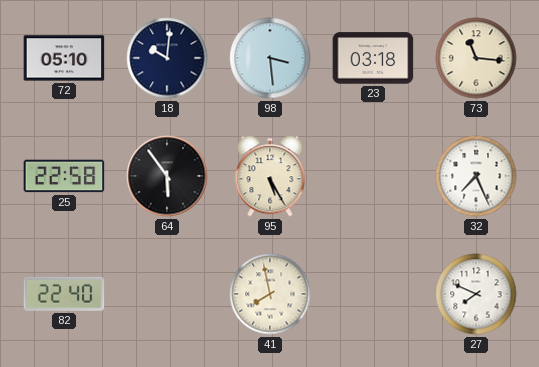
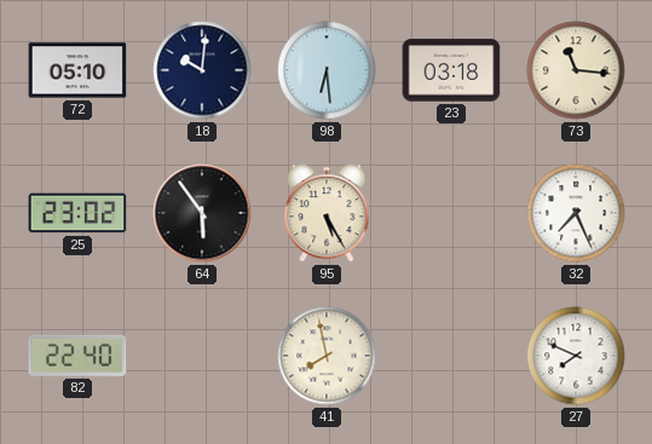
98: 3:29 -> 6:29 (327, 70)
25: 22:58 -> 23:02 (77, 213)
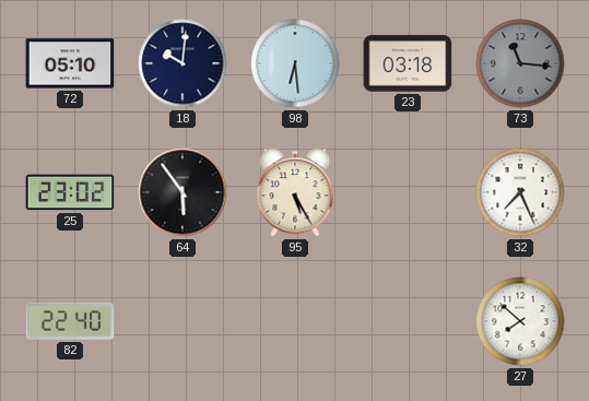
73 dial: cream -> grey (520, 63)
41: 7:58 -> none (327, 356)
27: 7:49 -> 7:52 (520, 321)
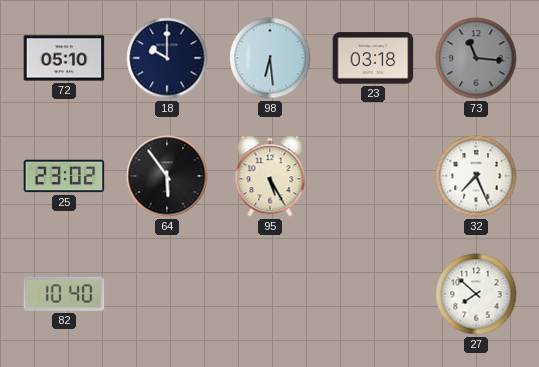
18: 10:01 -> 10:00 (167, 58)
82: 22:40 -> 10:40 (64, 294)
